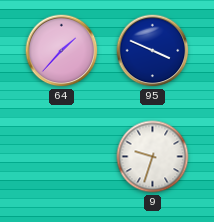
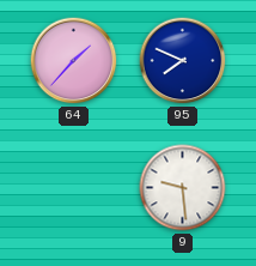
95: 3:49 -> 7:49 (183, 61)
9: 9:33 -> 9:29 (183, 188)
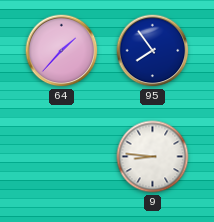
95: 7:49 -> 7:54 (153, 51)
9: 9:29 -> 8:46 (153, 157)
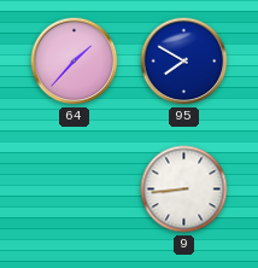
95: 7:54 -> 7:50 (184, 62)
9: 8:46 -> 8:44 (184, 190)
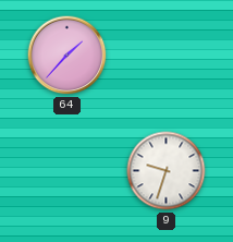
95: 7:50 -> none (184, 62)
9: 8:44 -> 9:33 (167, 171)
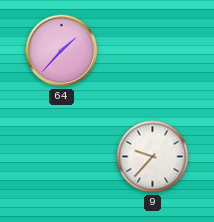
9: 9:33 -> 9:37 (153, 157)
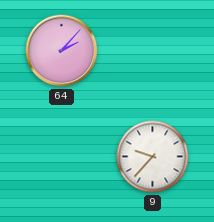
64: 1:37 -> 2:07 (62, 51)
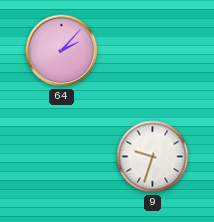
9: 9:37 -> 9:33 (153, 157)
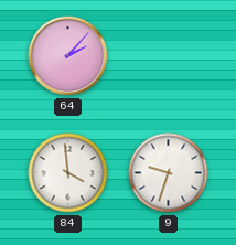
84: none -> 3:59 (68, 173)
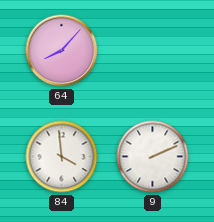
64: 2:07 -> 8:07 (62, 51)
9: 9:33 -> 2:11 (153, 157)
